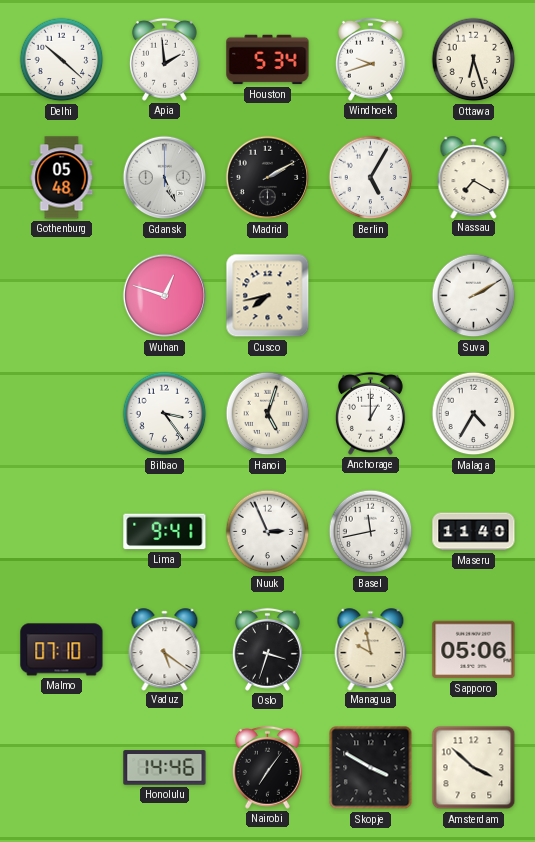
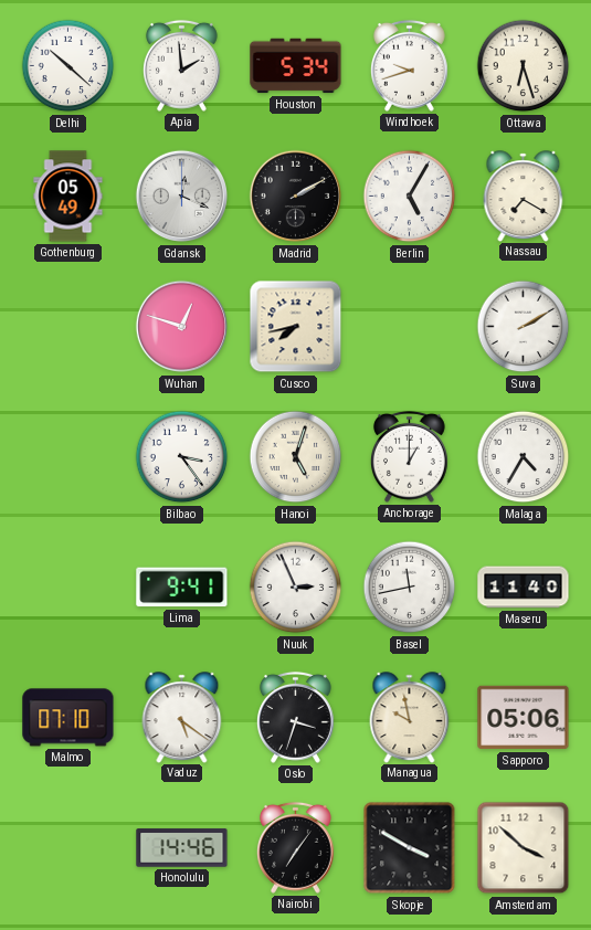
Gothenburg: 05:48 -> 05:49 (68, 197)
Gdansk: 5:26 -> 12:19 (182, 197)
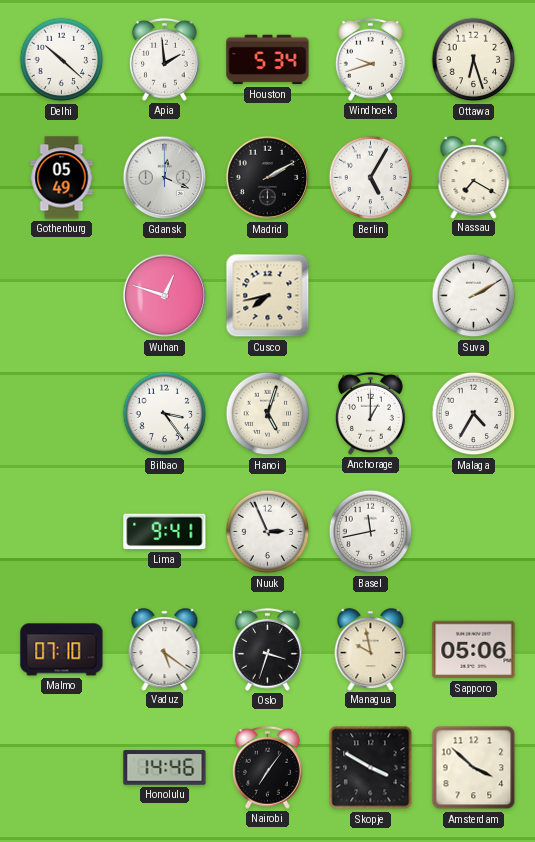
Maseru: 11:40 -> none (524, 588)
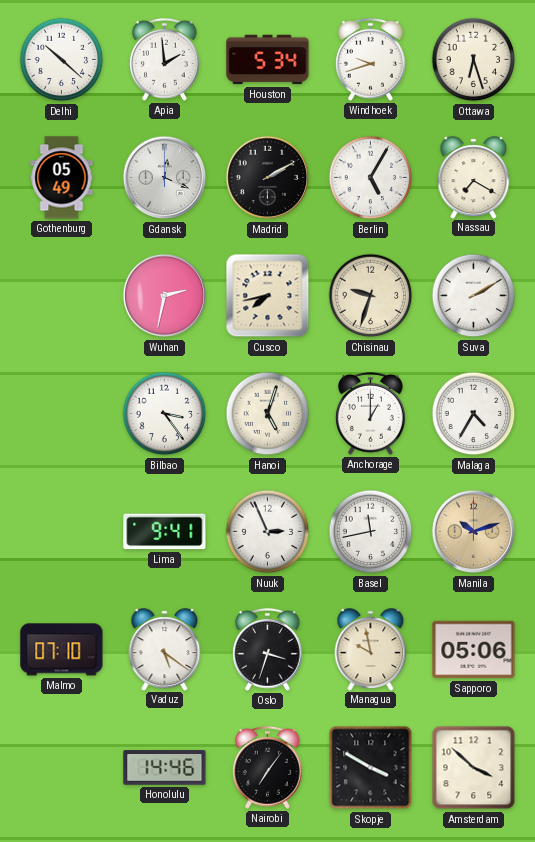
Wuhan: 12:48 -> 2:32 (165, 296)
Chisinau: none -> 9:33 (371, 296)
Manila: none -> 10:12 (474, 532)
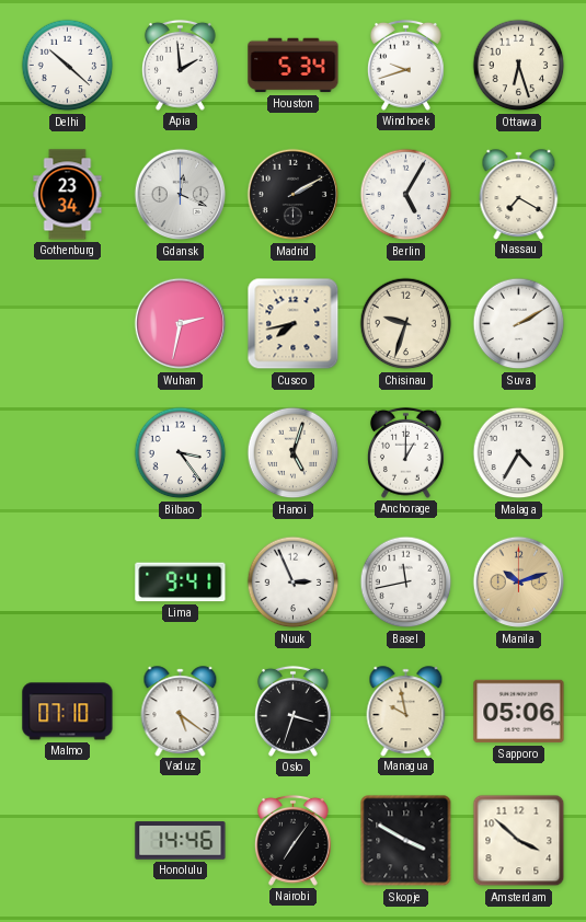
Gothenburg: 05:49 -> 23:34 (68, 195)
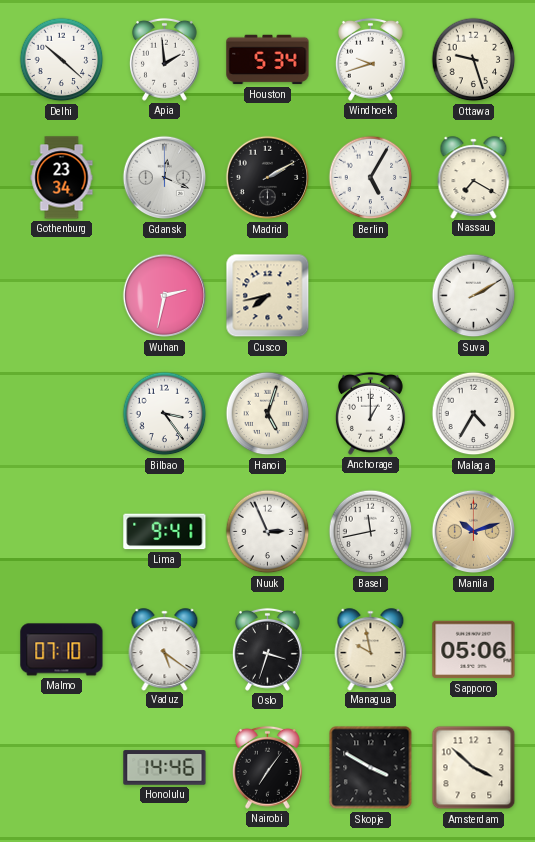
Ottawa: 6:27 -> 9:27 (474, 60)
Chisinau: 9:33 -> none (406, 324)
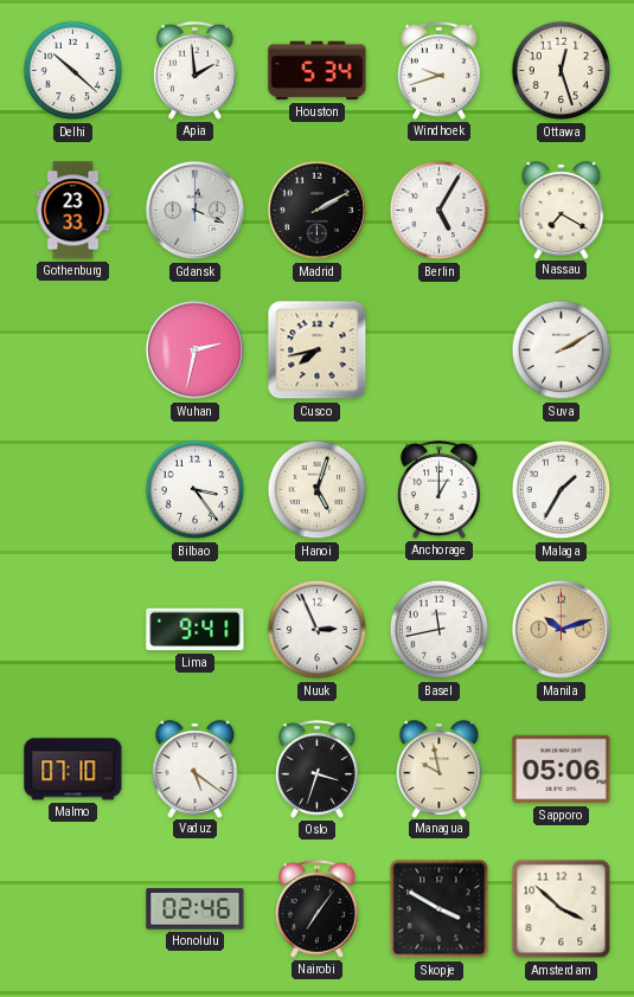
Ottawa: 9:27 -> 12:27 (562, 71)
Gothenburg: 23:34 -> 23:33 (73, 211)
Malaga: 4:35 -> 1:35 (562, 490)
Honolulu: 14:46 -> 02:46 (196, 909)
